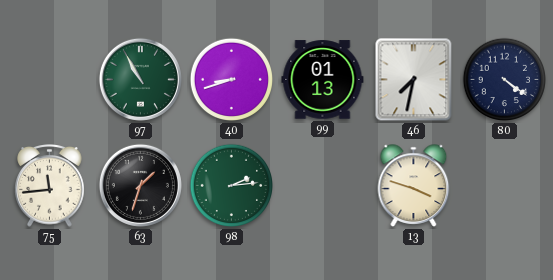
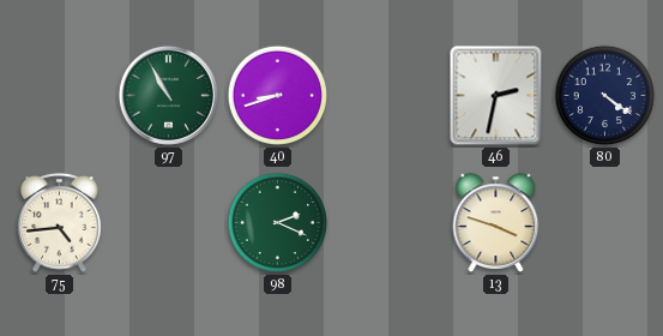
99: 01:13 -> none (323, 80)
46: 7:32 -> 2:32 (496, 96)
75: 11:44 -> 4:44 (60, 223)
63: 1:33 -> none (140, 185)
98: 2:14 -> 2:19 (278, 223)
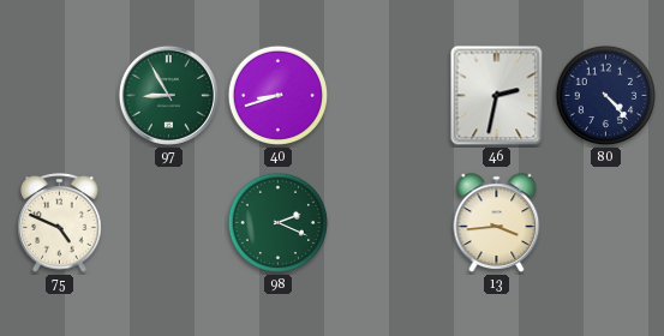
97: 10:55 -> 8:55 (168, 95)
80: 4:21 -> 4:23 (606, 96)
75: 4:44 -> 4:49 (60, 223)
13: 3:48 -> 3:44 (497, 223)
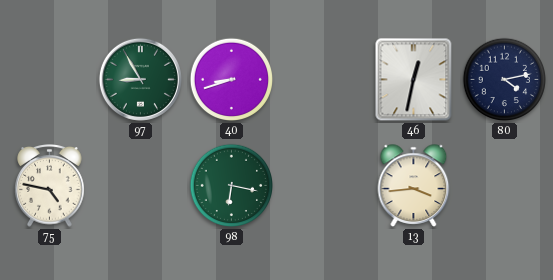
46: 2:32 -> 12:32 (414, 80)
80: 4:23 -> 4:13 (505, 80)
75: 4:49 -> 4:47 (50, 186)
98: 2:19 -> 6:17 (232, 186)
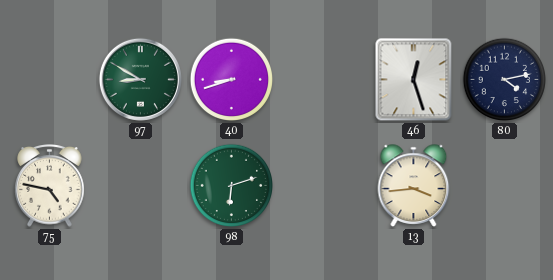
97: 8:55 -> 8:50 (140, 79)
46: 12:32 -> 12:27 (414, 80)
98: 6:17 -> 6:12 (232, 186)
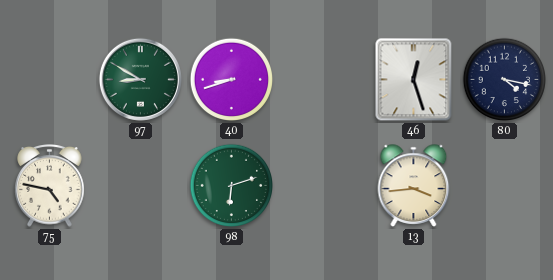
80: 4:13 -> 4:17 (505, 80)
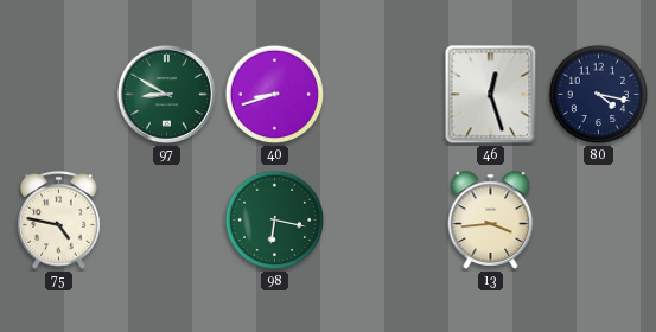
98: 6:12 -> 6:17 (275, 221)
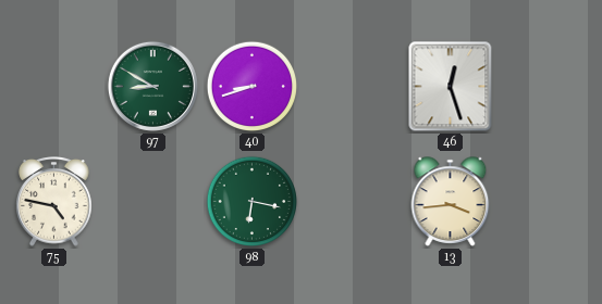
80: 4:17 -> none (599, 95)
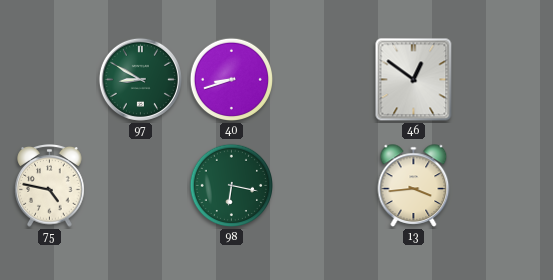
46: 12:27 -> 12:51 (414, 80)
